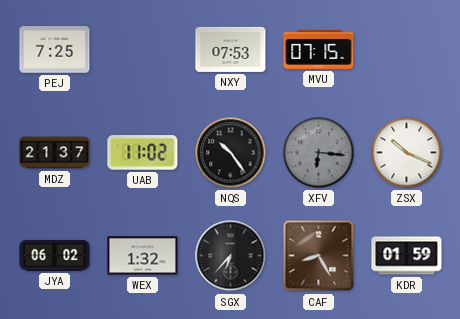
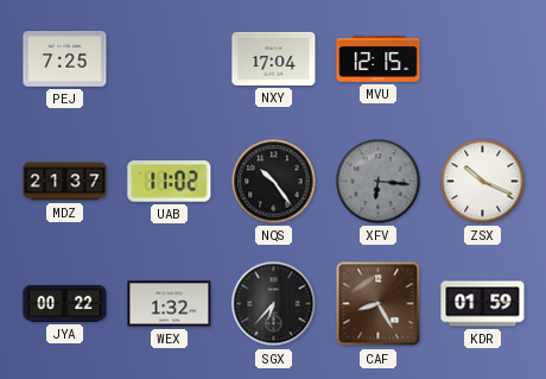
NXY: 07:53 -> 17:04 (274, 58)
MVU: 07:15 -> 12:15 (379, 59)
JYA: 06:02 -> 00:22 (65, 303)
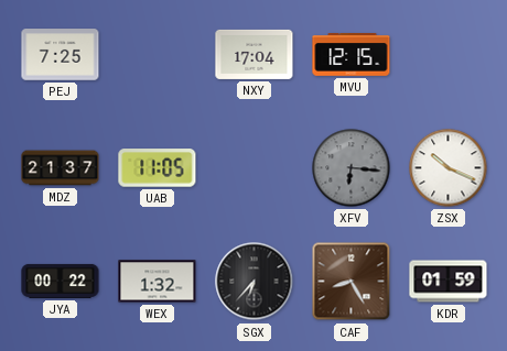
UAB: 11:02 -> 11:05 (158, 168)
NQS: 10:24 -> none (274, 182)
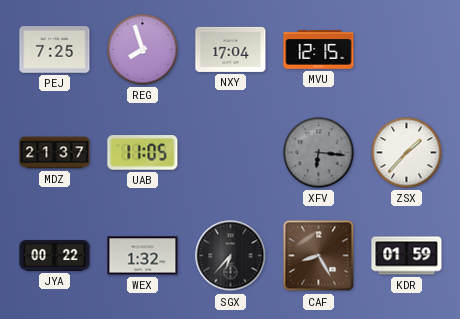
REG: none -> 7:57 (143, 50)
ZSX: 10:19 -> 1:37 (407, 153)
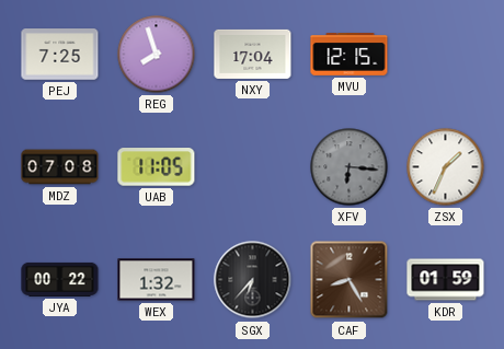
MDZ: 21:37 -> 07:08 (60, 167)
ZSX: 1:37 -> 1:34 (446, 167)
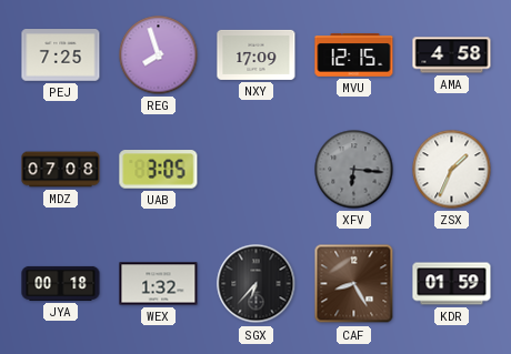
NXY: 17:04 -> 17:09 (257, 54)
AMA: none -> 4:58 (452, 55)
UAB: 11:05 -> 3:05 (159, 170)
JYA: 00:22 -> 00:18 (61, 283)
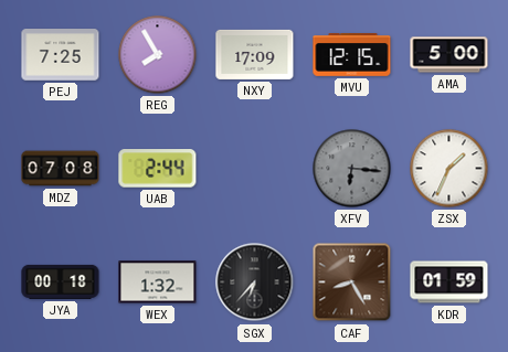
REG: 7:57 -> 7:55 (158, 55)
AMA: 4:58 -> 5:00 (449, 55)
UAB: 3:05 -> 2:44 (158, 169)
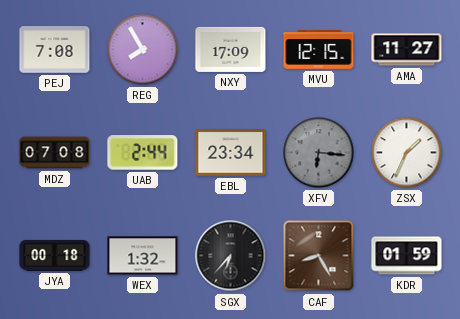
PEJ: 7:25 -> 7:08 (55, 50)
AMA: 5:00 -> 11:27 (407, 50)
EBL: none -> 23:34 (231, 153)
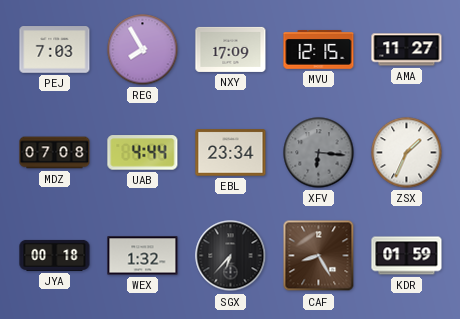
PEJ: 7:08 -> 7:03 (55, 50)
UAB: 2:44 -> 4:44 (143, 153)
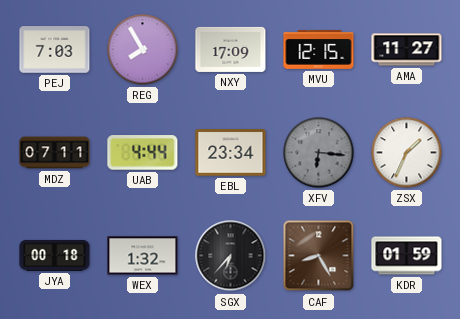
MDZ: 07:08 -> 07:11 (55, 153)
